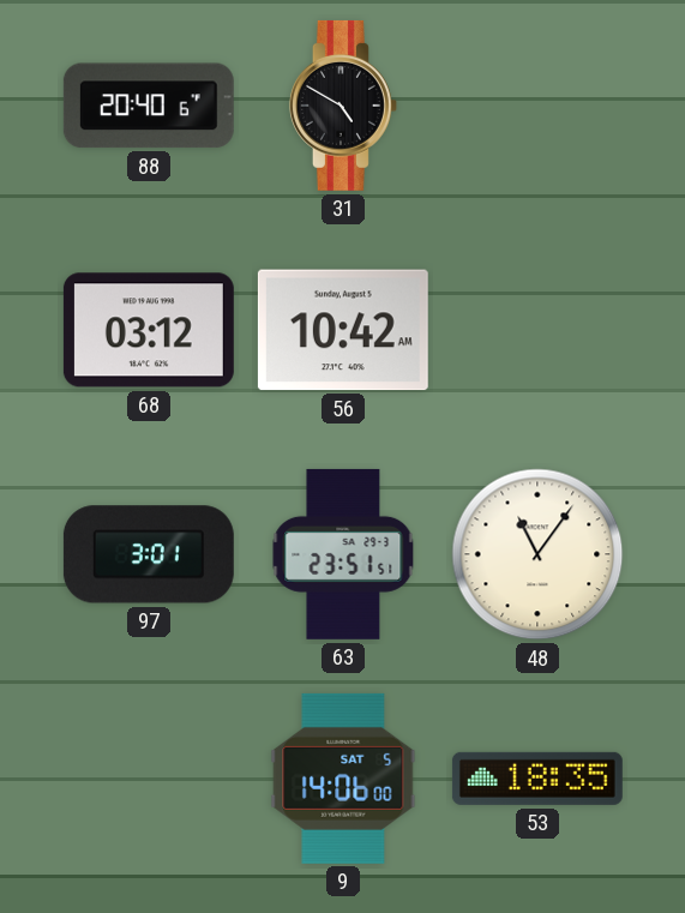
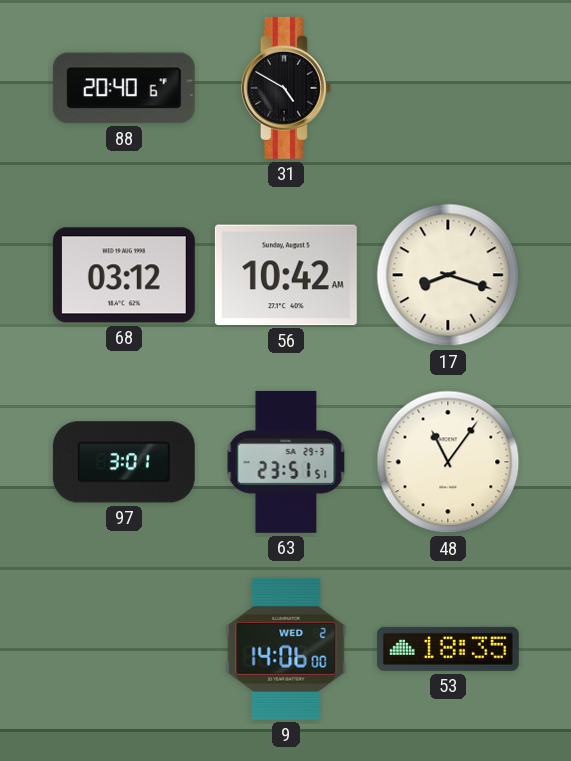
17: none -> 8:18 (448, 275)
9 date: SAT 5 -> WED 2 (286, 649)
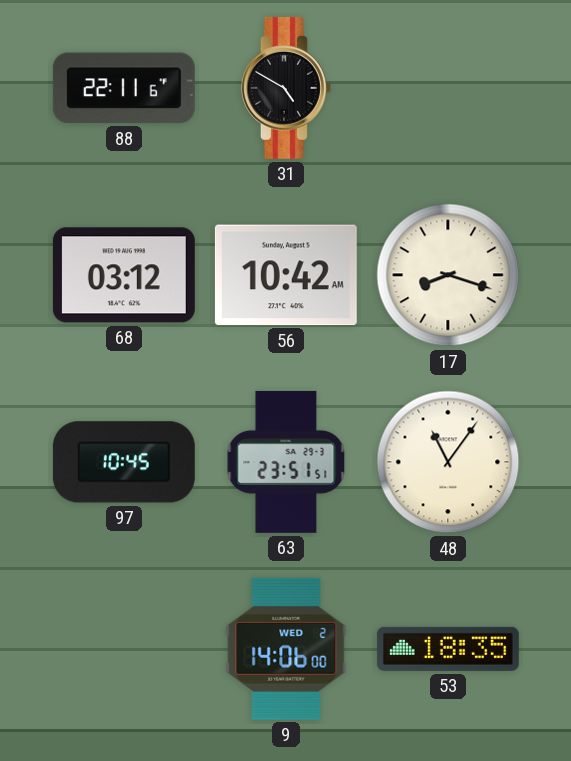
88: 20:40 -> 22:11 (124, 88)
97: 3:01 -> 10:45 (124, 462)
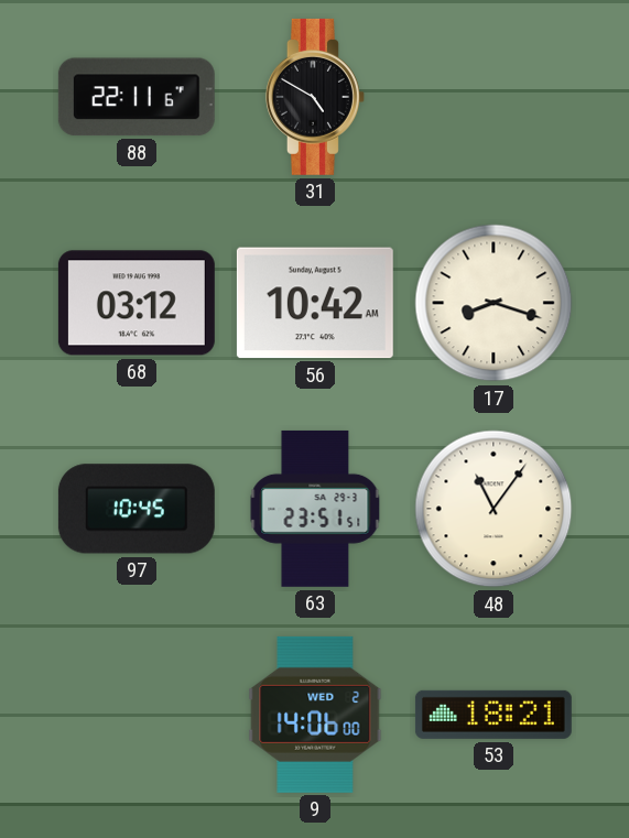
53: 18:35 -> 18:21 (494, 715)
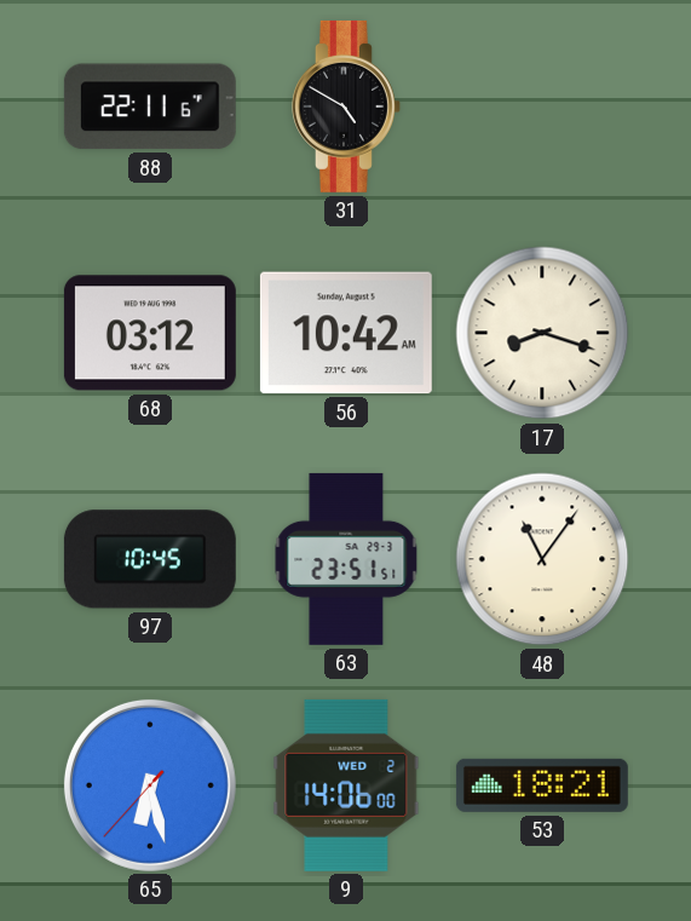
65: none -> 6:27 (150, 785)
